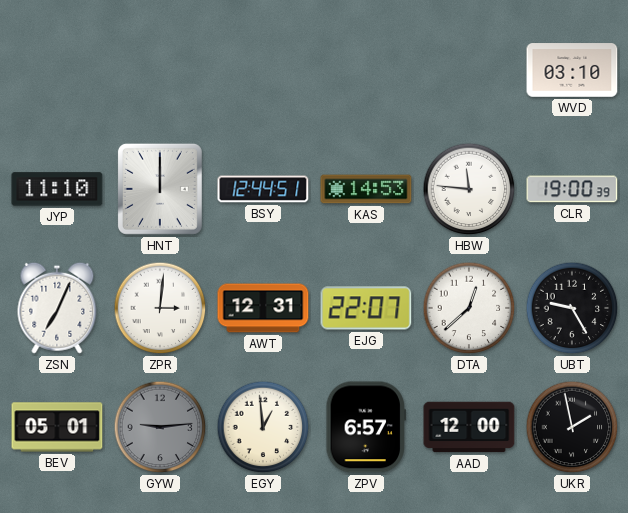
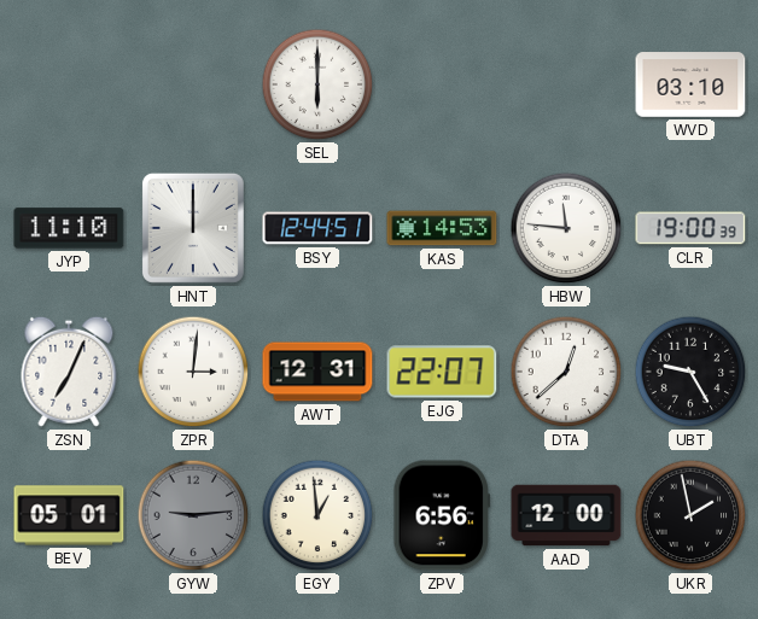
SEL: none -> 6:00 (317, 84)
ZPV: 6:57 -> 6:56 (441, 515)
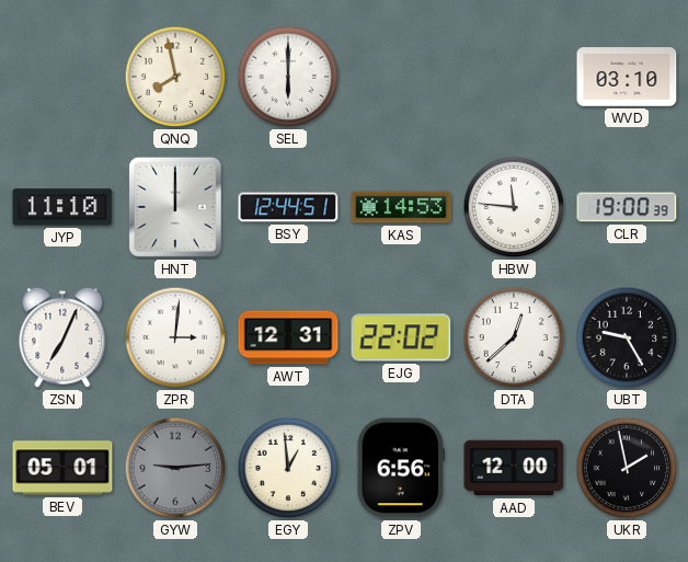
QNQ: none -> 7:58 (175, 77)
EJG: 22:07 -> 22:02 (401, 337)
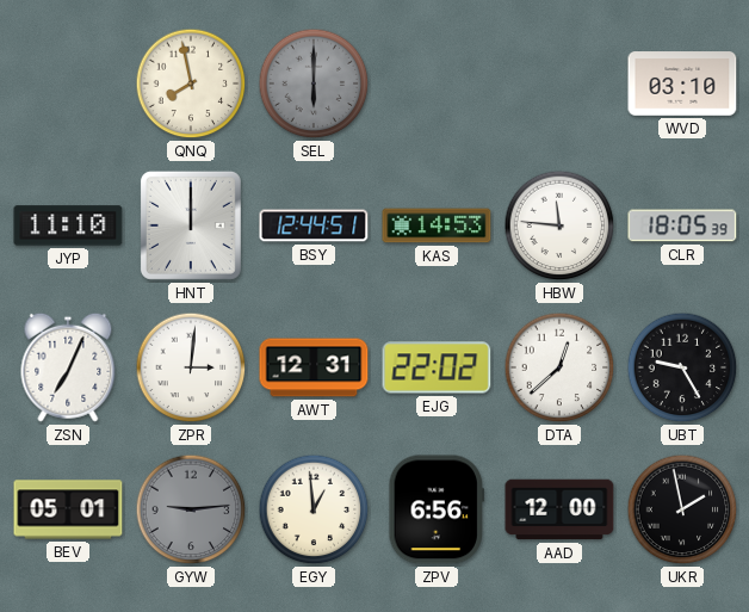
SEL dial: white -> grey (314, 84)
CLR: 19:00 -> 18:05 (682, 225)
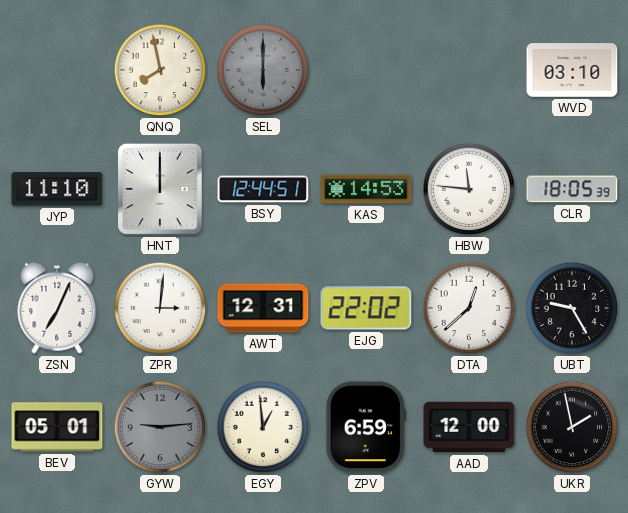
ZPV: 6:56 -> 6:59 (365, 427)
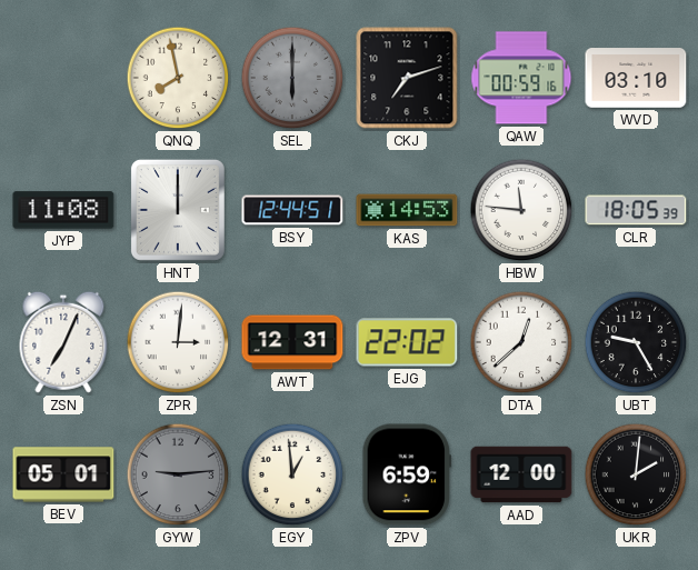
CKJ: none -> 7:12 (407, 78)
QAW: none -> 00:59 (521, 78)
JYP: 11:10 -> 11:08 (63, 210)
UKR: 1:58 -> 2:01 (636, 474)
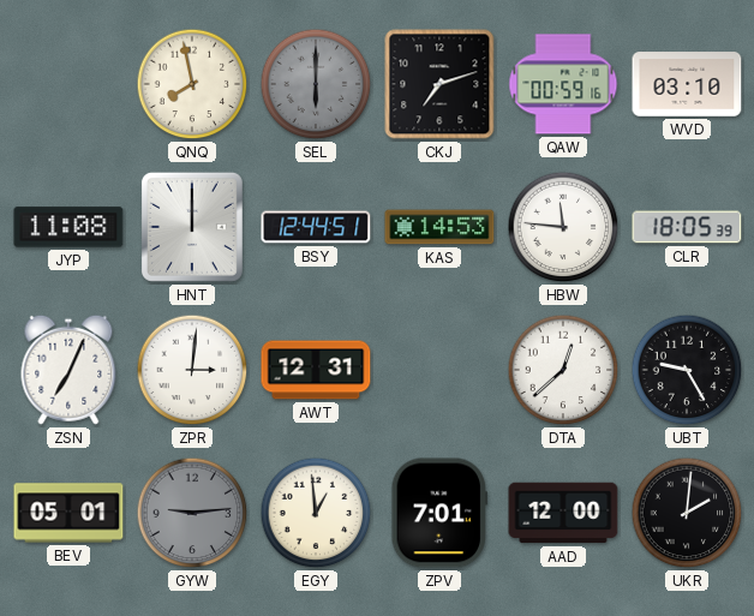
EJG: 22:02 -> none (407, 342)
ZPV: 6:59 -> 7:01 (438, 513)
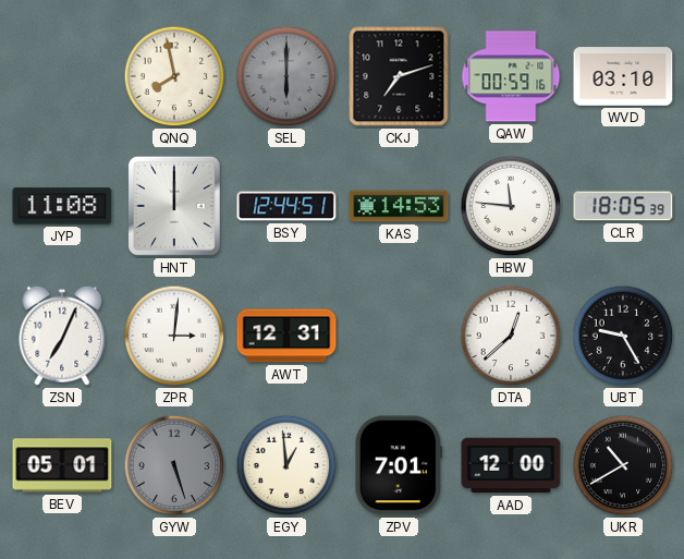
GYW: 9:14 -> 5:27 (174, 465)
UKR: 2:01 -> 10:40 (623, 465)
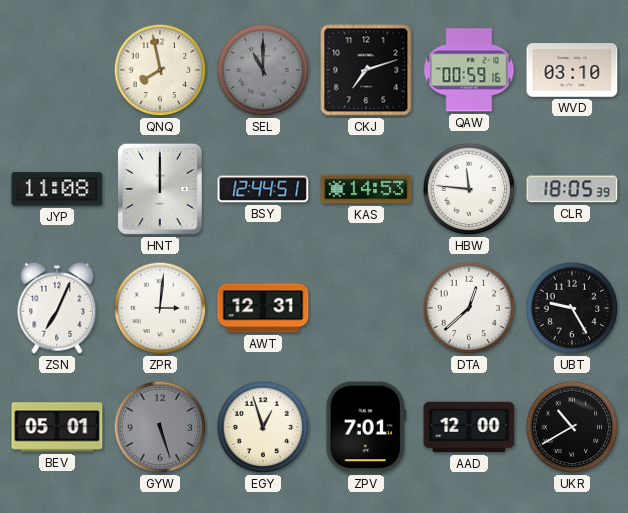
SEL: 6:00 -> 11:00 (263, 70)
EGY: 12:59 -> 12:57 (263, 427)
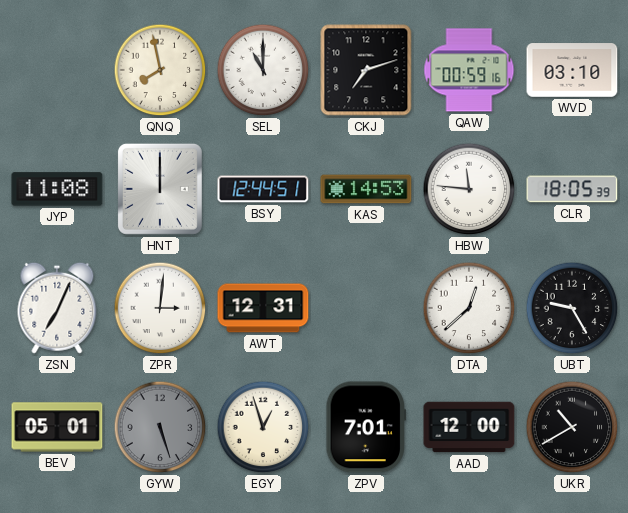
SEL dial: grey -> white (263, 70)
